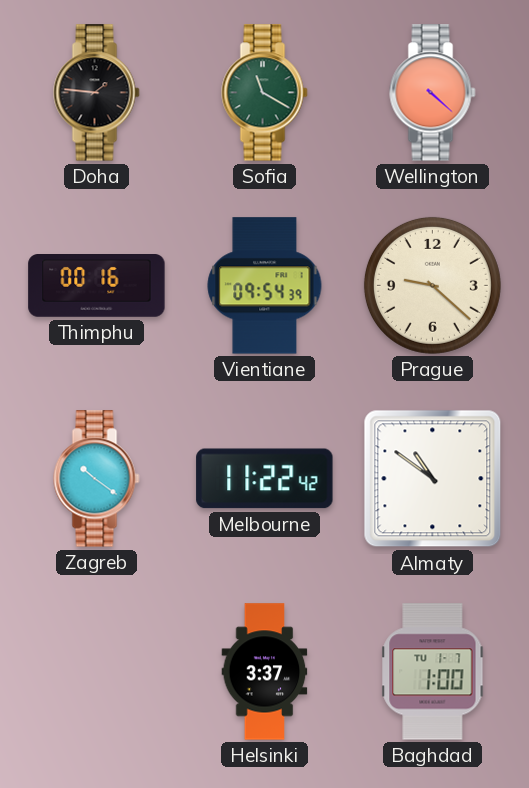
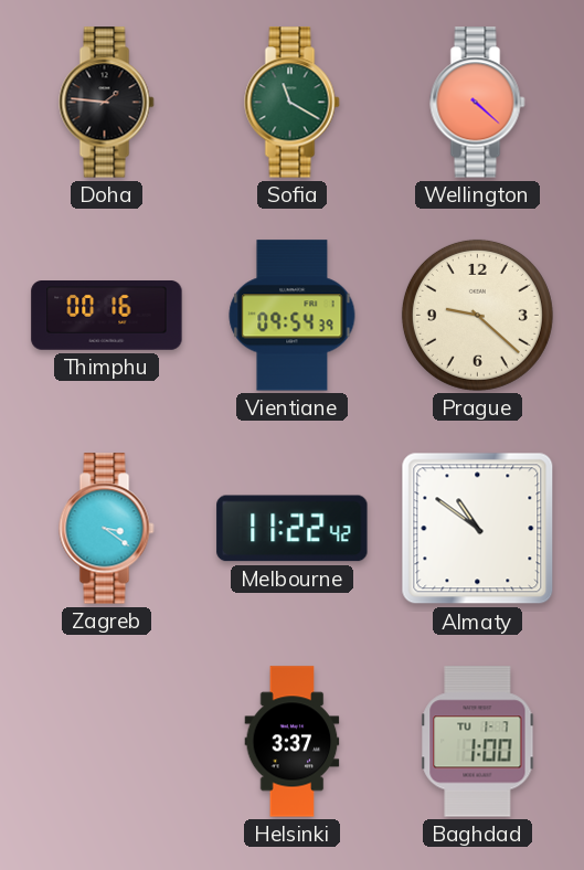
Zagreb: 10:21 -> 3:21 (107, 529)
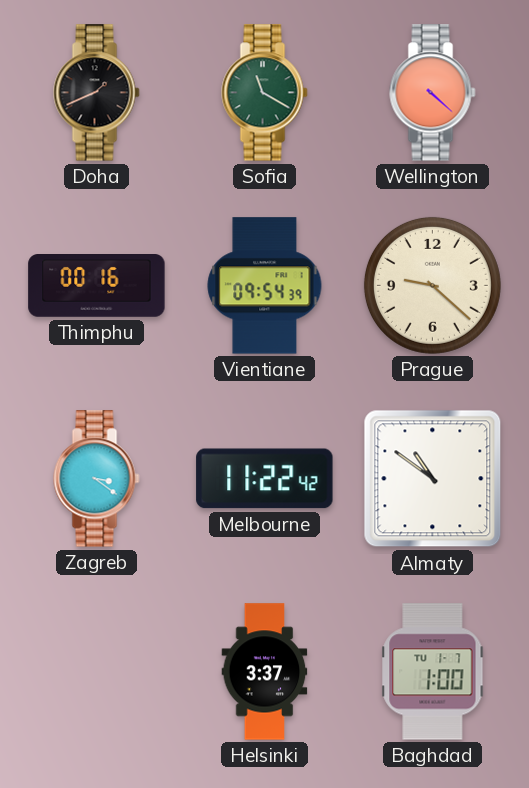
Doha: 1:46 -> 1:41 (97, 93)
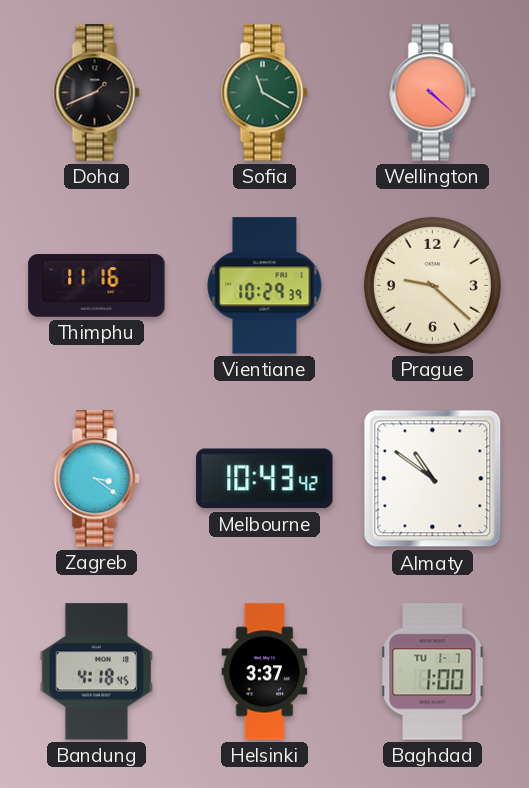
Thimphu: 00:16 -> 11:16 (97, 286)
Vientiane: 09:54 -> 10:29 (265, 286)
Melbourne: 11:22 -> 10:43 (265, 479)
Bandung: none -> 4:18 (97, 672)
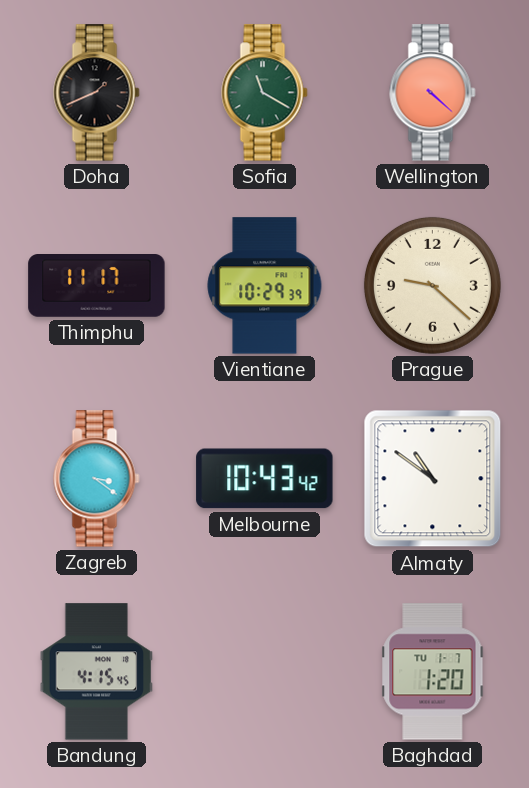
Thimphu: 11:16 -> 11:17 (97, 286)
Bandung: 4:18 -> 4:15 (97, 672)
Helsinki: 3:37 -> none (265, 672)
Baghdad: 1:00 -> 1:20 (433, 672)
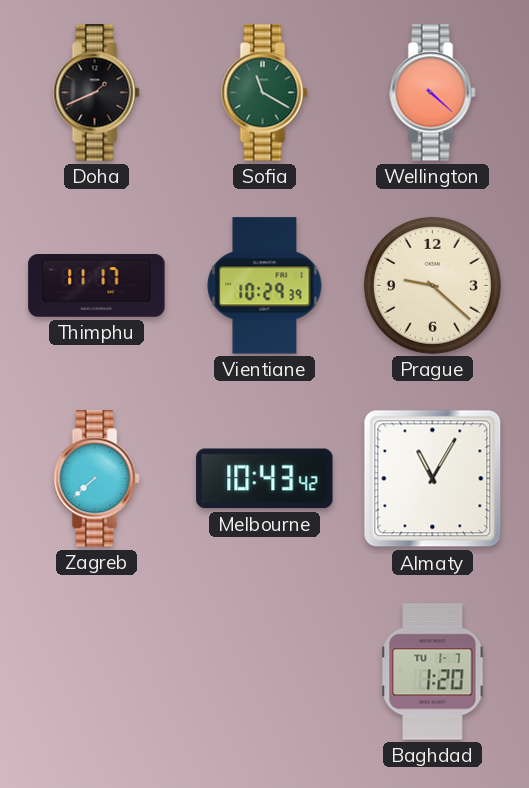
Zagreb: 3:21 -> 7:38 (97, 479)
Almaty: 10:51 -> 11:05 (433, 479)
Bandung: 4:15 -> none (97, 672)
